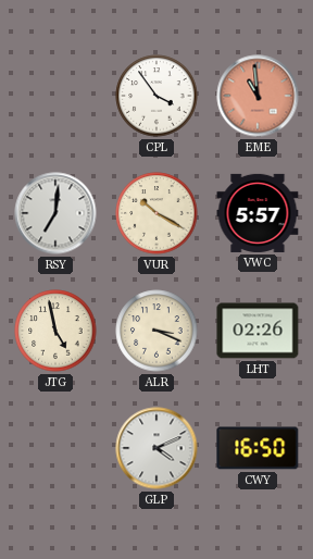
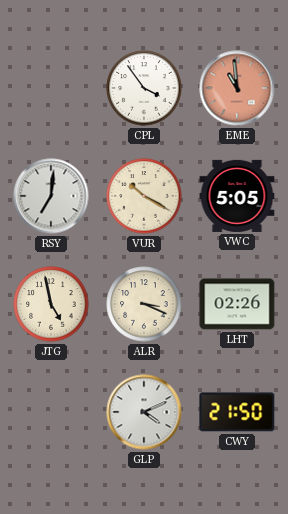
VWC: 5:57 -> 5:05 (237, 196)
CWY: 16:50 -> 21:50 (237, 412)
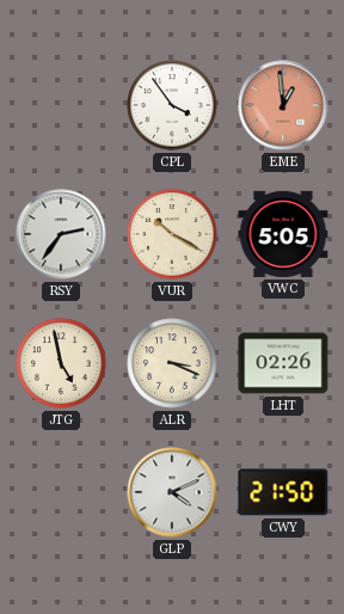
EME: 10:59 -> 12:59 (283, 105)
RSY: 7:01 -> 2:36 (61, 234)
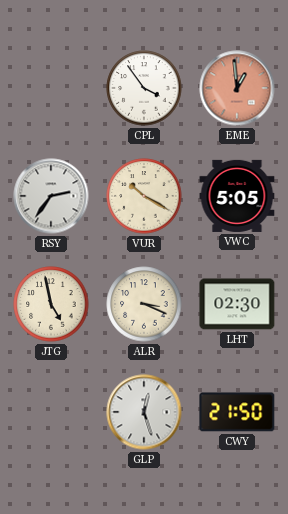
LHT: 02:26 -> 02:30 (237, 304)
GLP: 4:11 -> 12:27 (144, 412)
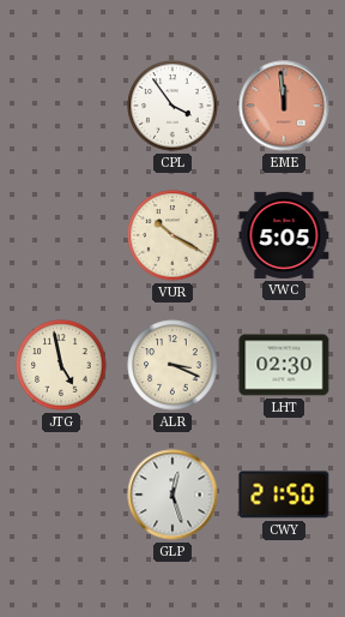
EME: 12:59 -> 11:59 (284, 106)
RSY: 2:36 -> none (51, 196)
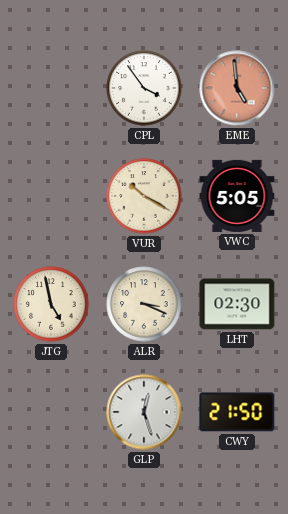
EME: 11:59 -> 4:59 (237, 88)
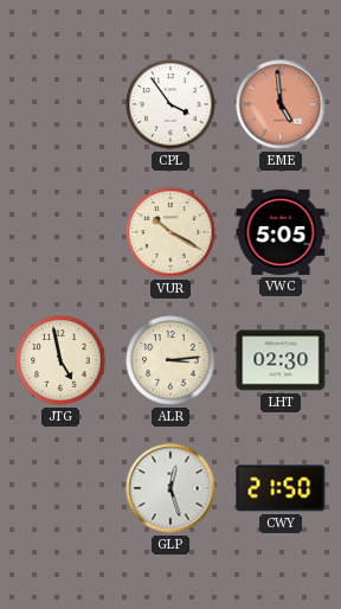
ALR: 3:19 -> 3:14 (170, 360)
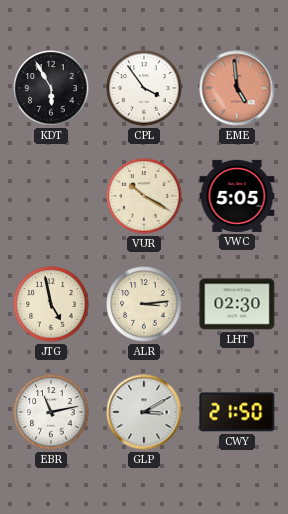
KDT: none -> 5:55 (51, 88)
EBR: none -> 11:13 (51, 412)
GLP: 12:27 -> 3:10 (144, 412)
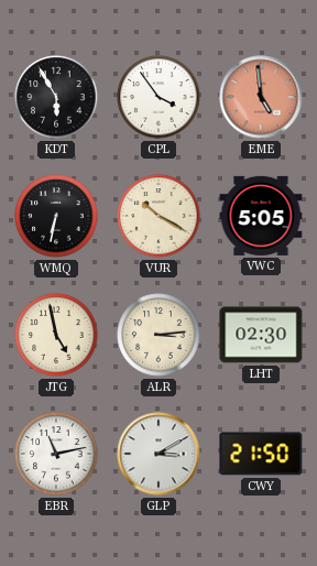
WMQ: none -> 6:32 (56, 216)
